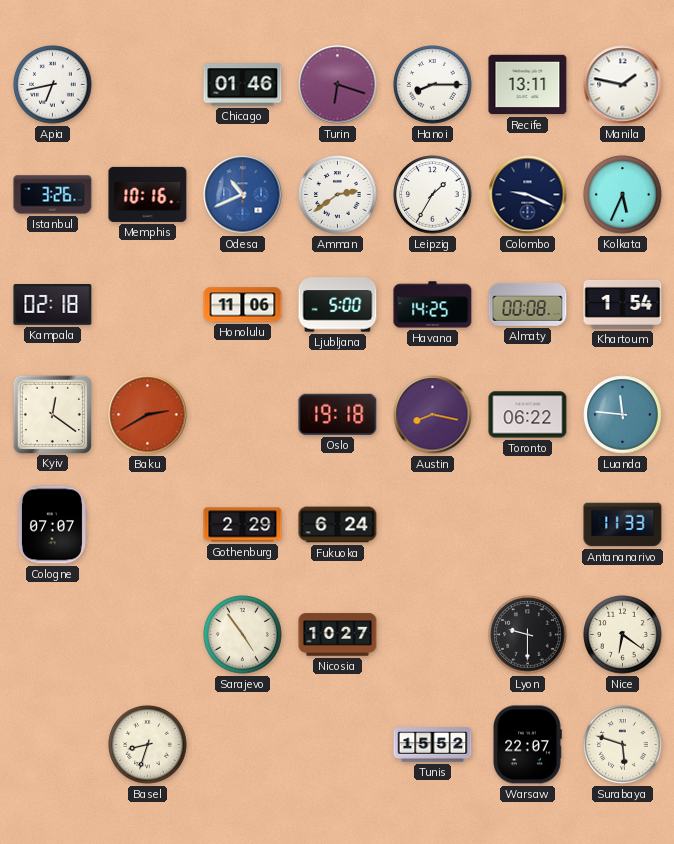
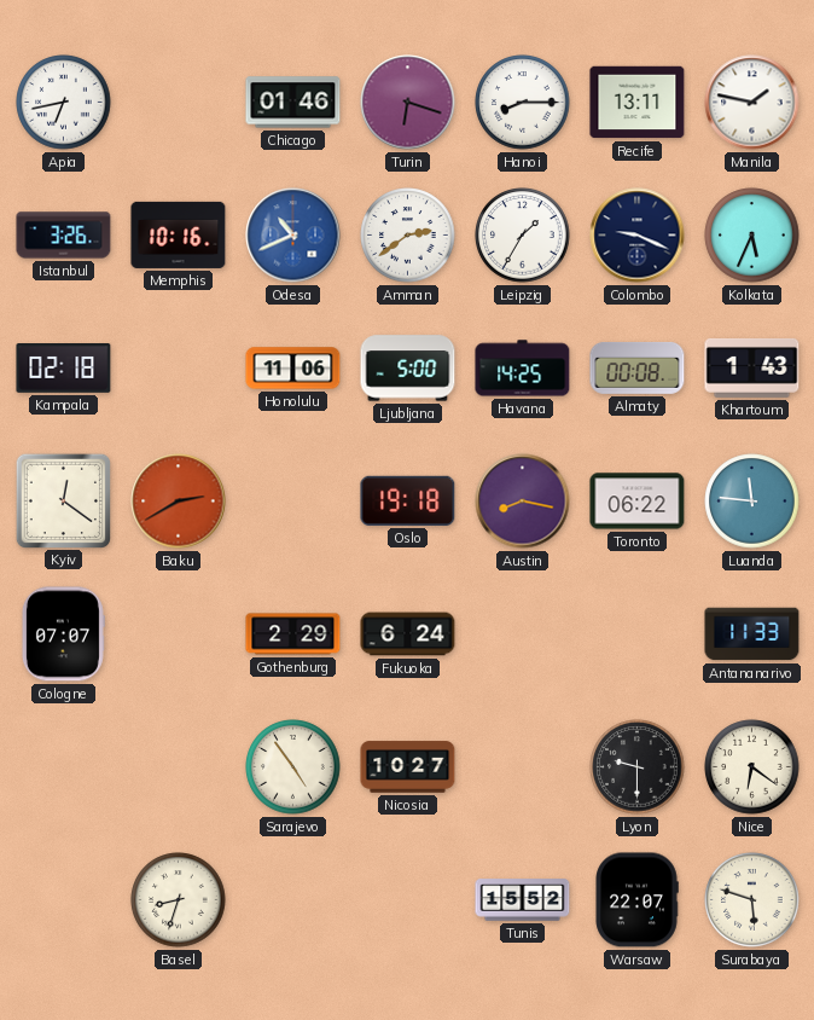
Khartoum: 1:54 -> 1:43 (752, 367)
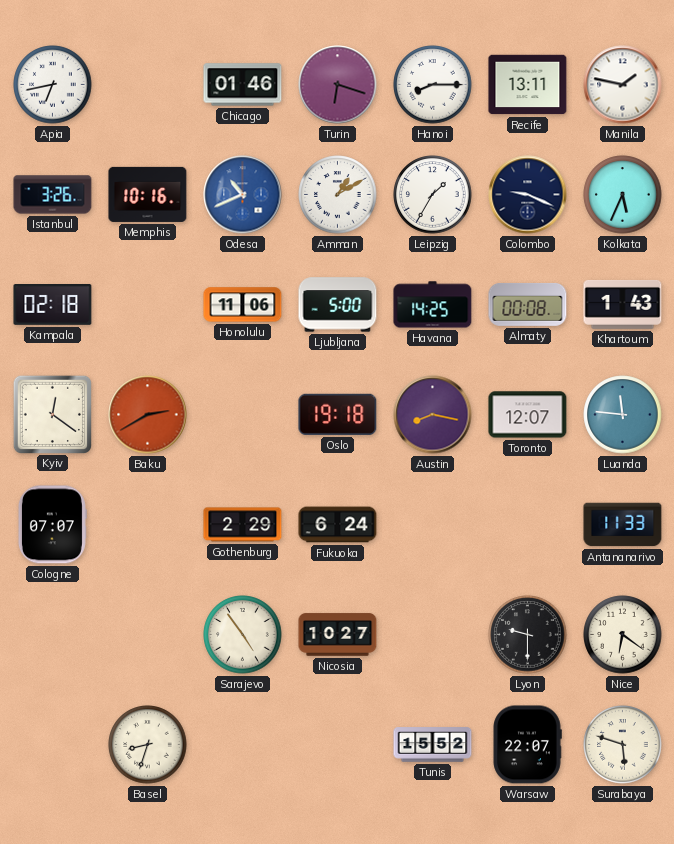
Amman: 2:39 -> 1:10 (338, 195)
Toronto: 06:22 -> 12:07 (528, 415)
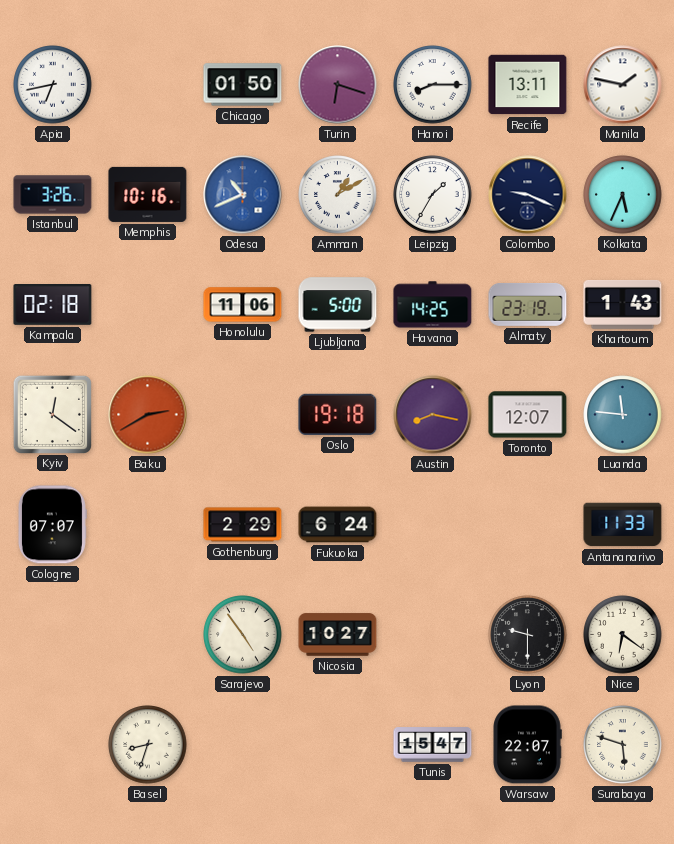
Chicago: 01:46 -> 01:50 (243, 85)
Almaty: 00:08 -> 23:19 (528, 305)
Tunis: 15:52 -> 15:47 (433, 745)
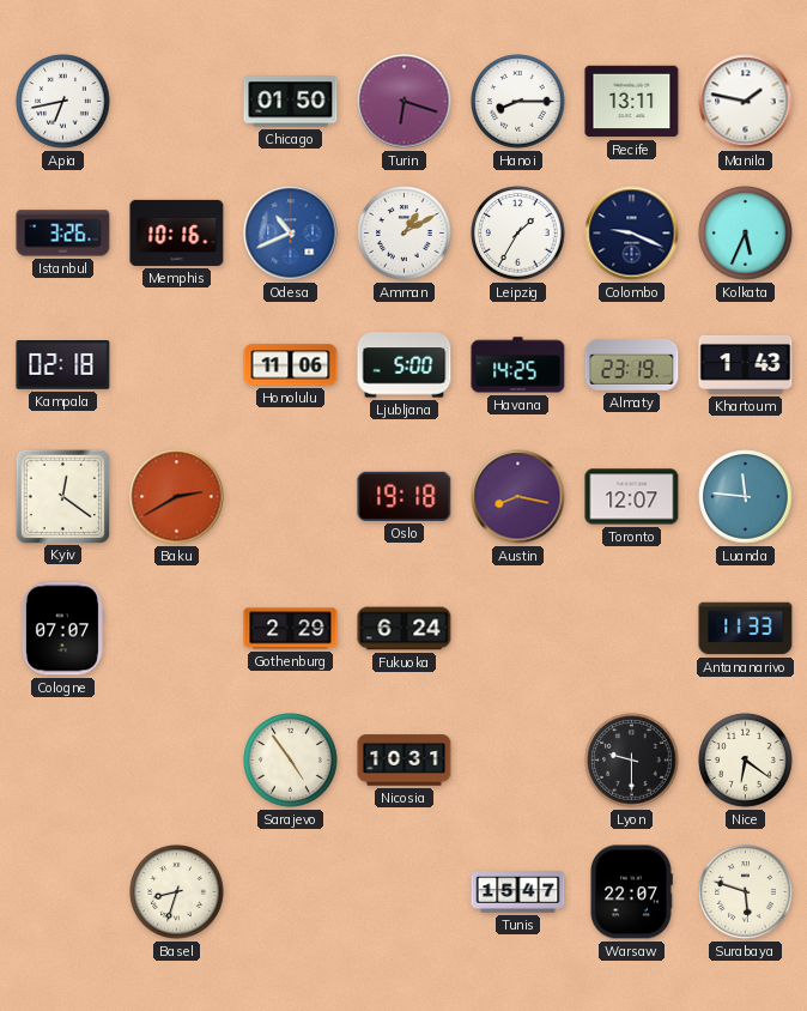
Nicosia: 10:27 -> 10:31 (405, 761)
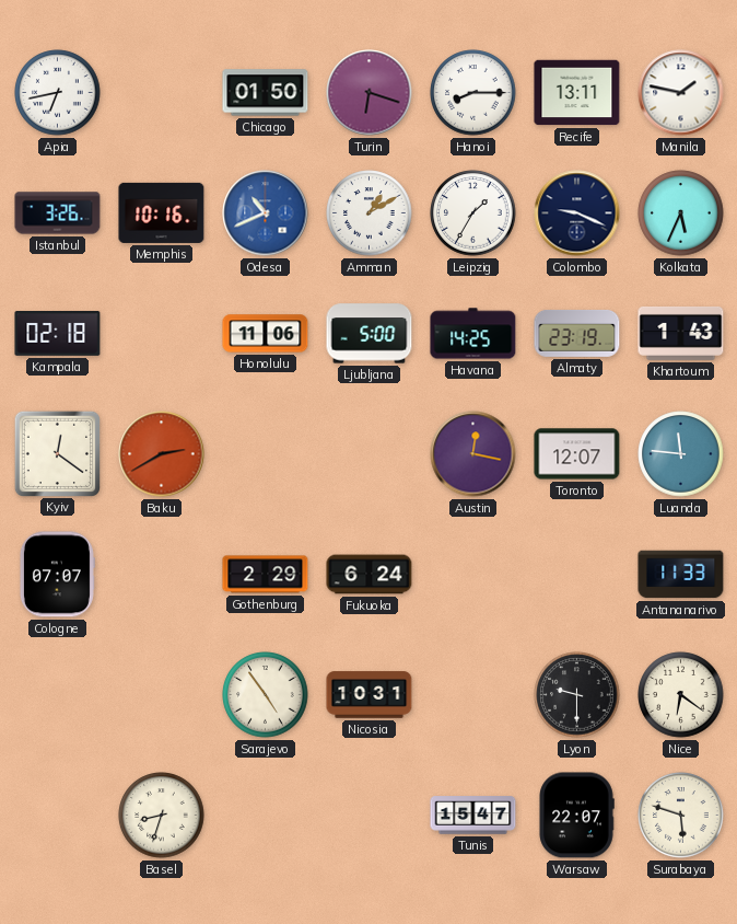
Oslo: 19:18 -> none (405, 496)
Austin: 8:17 -> 12:17 (473, 454)
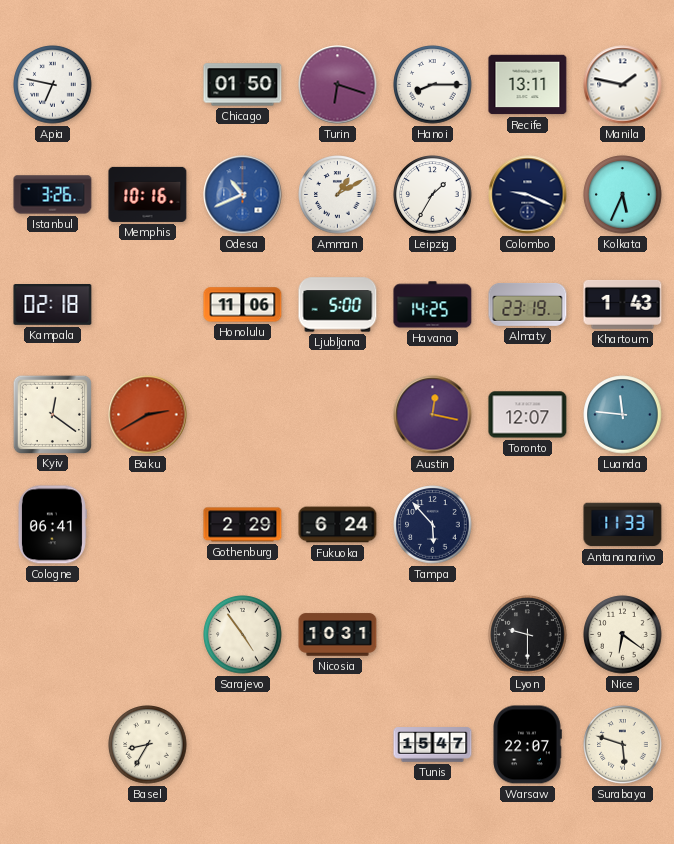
Apia: 6:43 -> 6:47 (53, 85)
Cologne: 07:07 -> 06:41 (52, 525)
Tampa: none -> 5:53 (433, 525)
Basel: 8:33 -> 8:35 (148, 745)
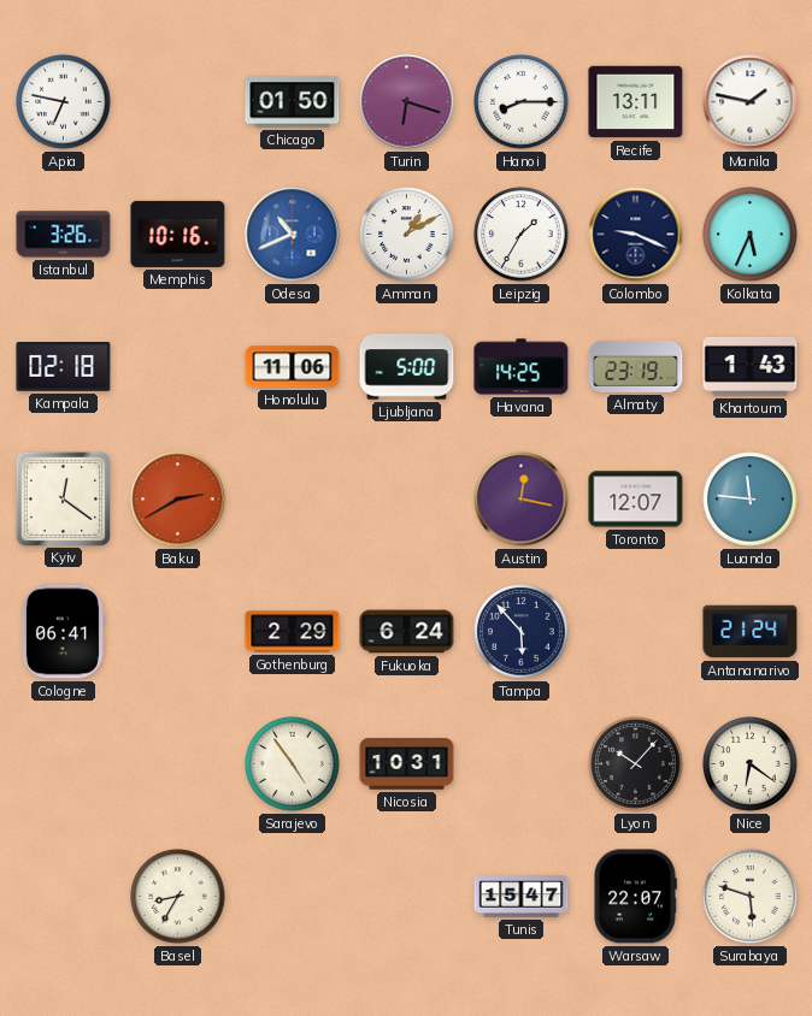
Antananarivo: 11:33 -> 21:24 (751, 632)
Lyon: 9:30 -> 10:07 (636, 764)
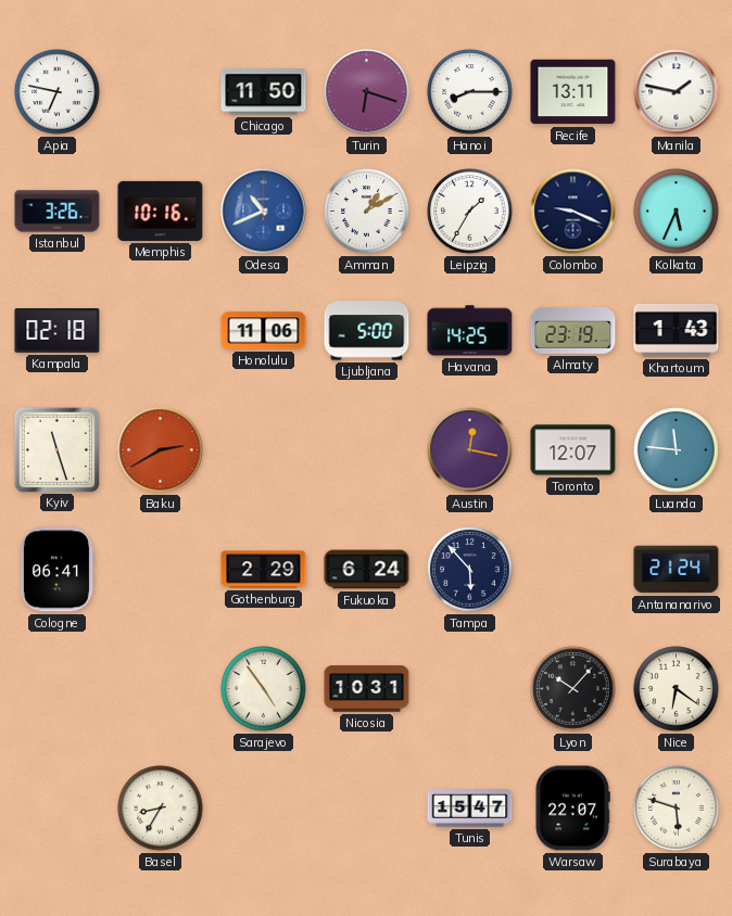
Chicago: 01:50 -> 11:50 (264, 92)
Kyiv: 12:21 -> 11:27 (56, 449)
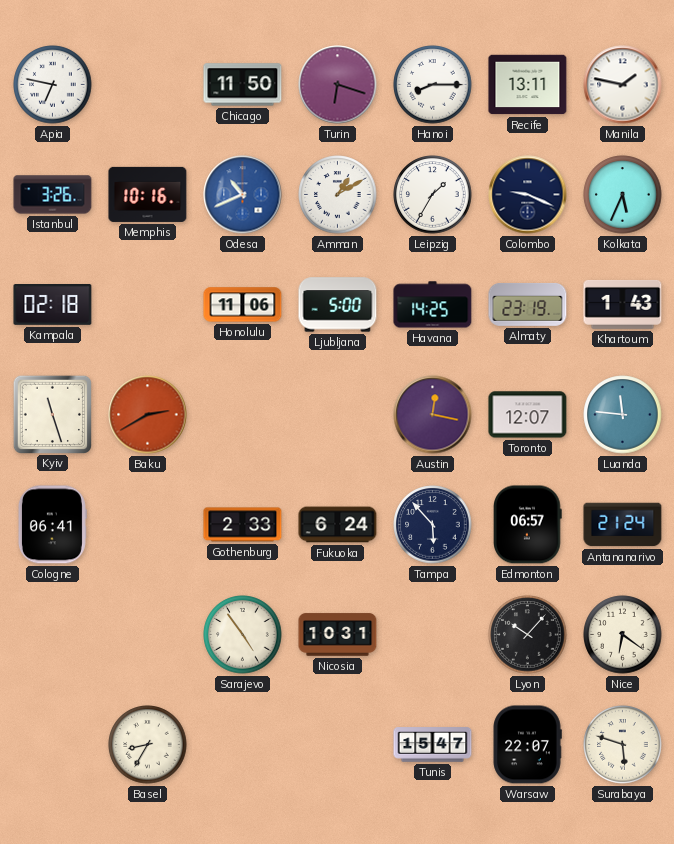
Gothenburg: 2:29 -> 2:33 (243, 525)
Edmonton: none -> 06:57 (528, 525)
